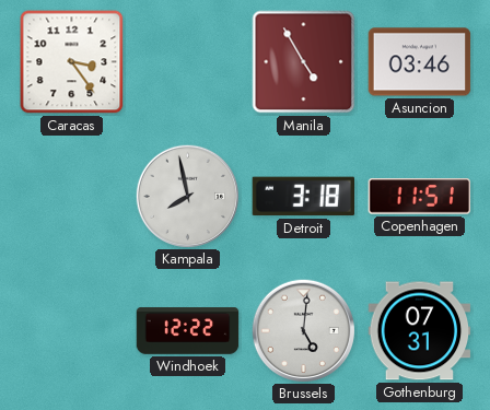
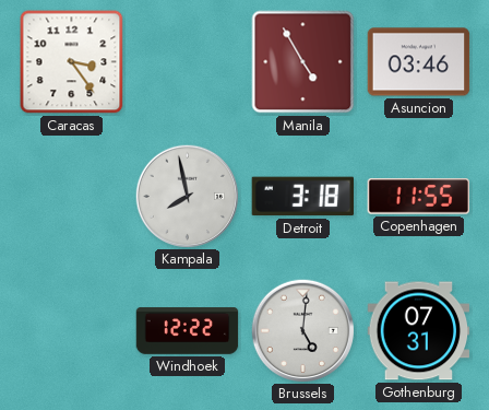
Copenhagen: 11:51 -> 11:55 (419, 197)
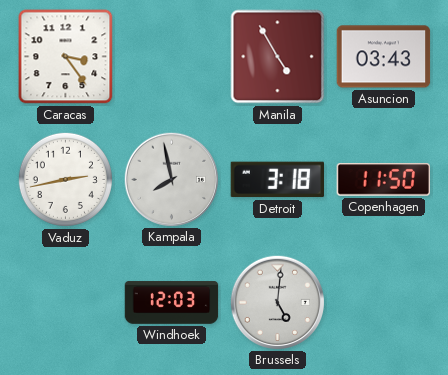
Asuncion: 03:46 -> 03:43 (384, 57)
Vaduz: none -> 2:43 (65, 179)
Copenhagen: 11:55 -> 11:50 (384, 180)
Windhoek: 12:22 -> 12:03 (172, 303)
Gothenburg: 07:31 -> none (419, 331)
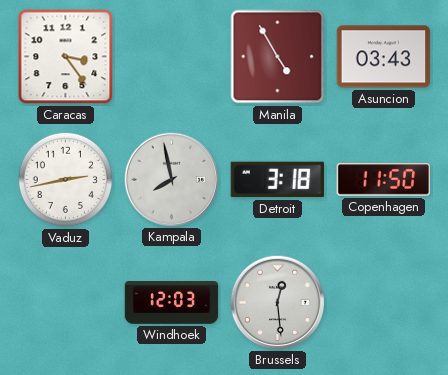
Brussels: 5:01 -> 12:29 (278, 302)
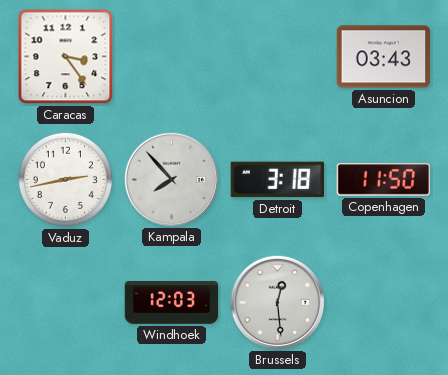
Manila: 4:55 -> none (278, 57)
Kampala: 7:58 -> 7:53 (172, 179)
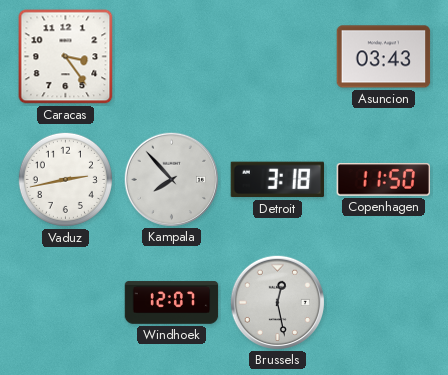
Windhoek: 12:03 -> 12:07 (172, 303)
Brussels: 12:29 -> 12:28 (278, 302)
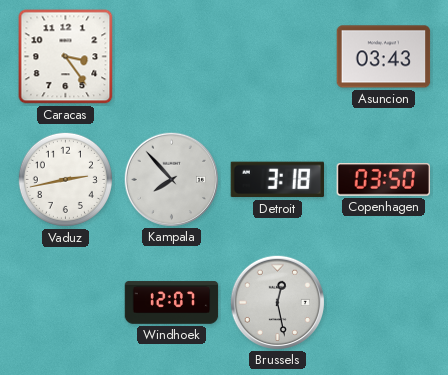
Copenhagen: 11:50 -> 03:50 (384, 180)
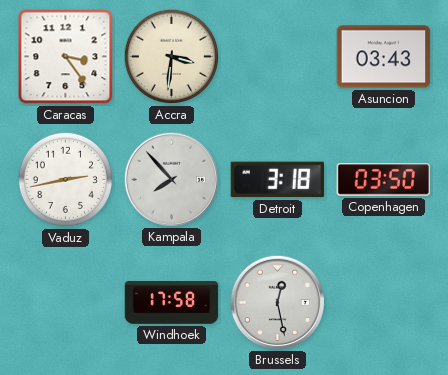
Accra: none -> 3:31 (171, 56)
Windhoek: 12:07 -> 17:58 (172, 303)
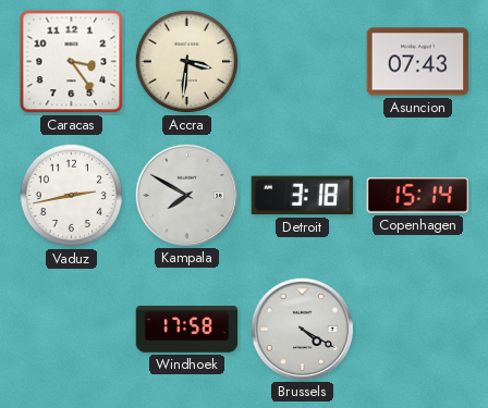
Asuncion: 03:43 -> 07:43 (418, 62)
Kampala: 7:53 -> 7:50 (187, 195)
Copenhagen: 03:50 -> 15:14 (418, 196)
Brussels: 12:28 -> 4:20 (303, 329)
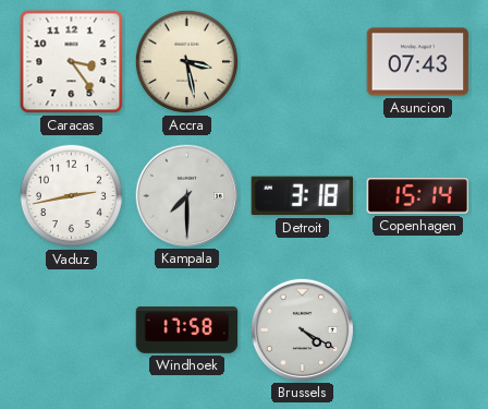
Accra: 3:31 -> 3:28 (186, 61)
Kampala: 7:50 -> 7:30 (187, 195)
